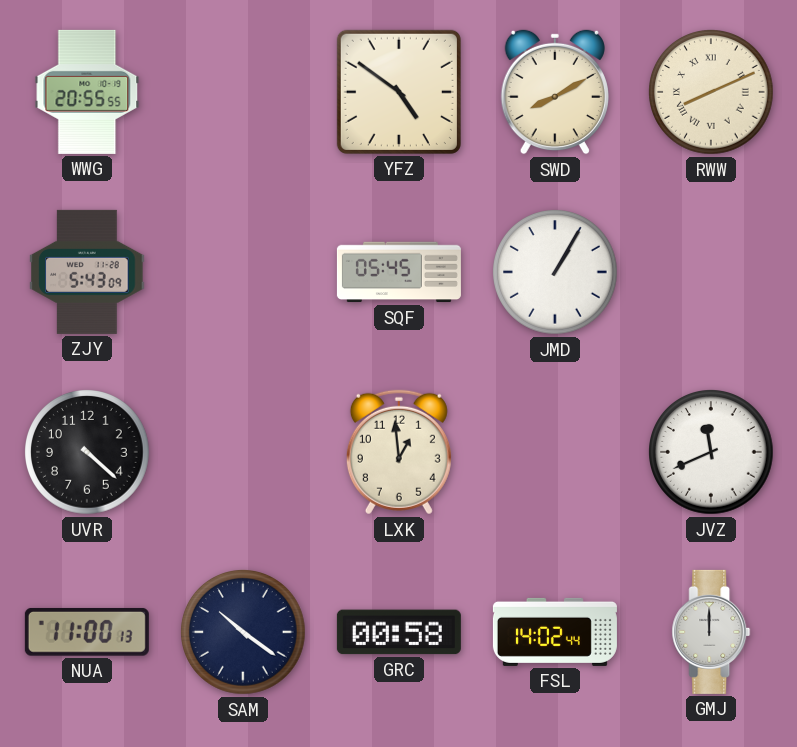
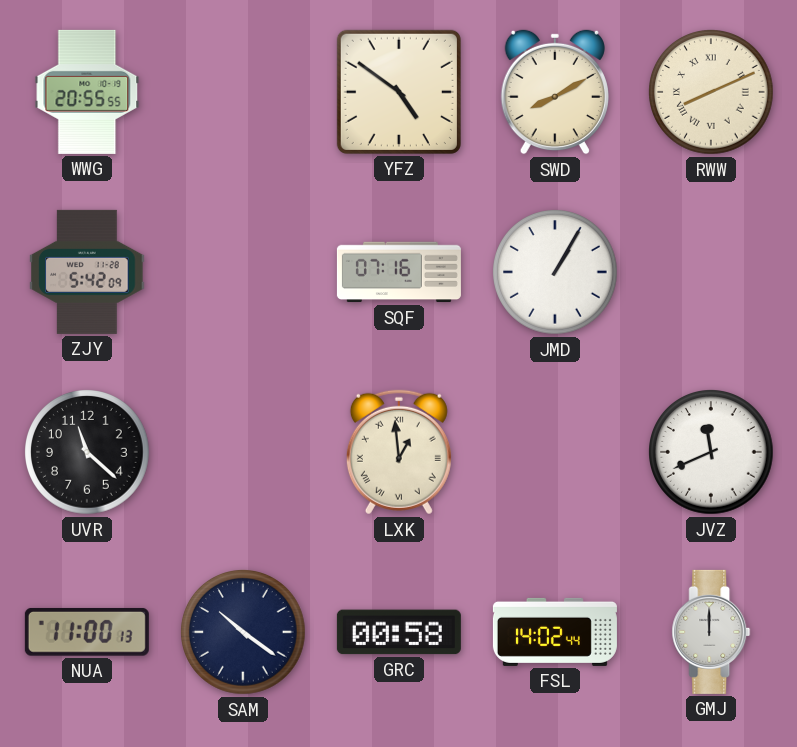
ZJY: 5:43 -> 5:42 (87, 272)
SQF: 05:45 -> 07:16 (399, 272)
UVR: 4:22 -> 11:22 (88, 453)
LXK numerals: Arabic -> Roman (399, 452)
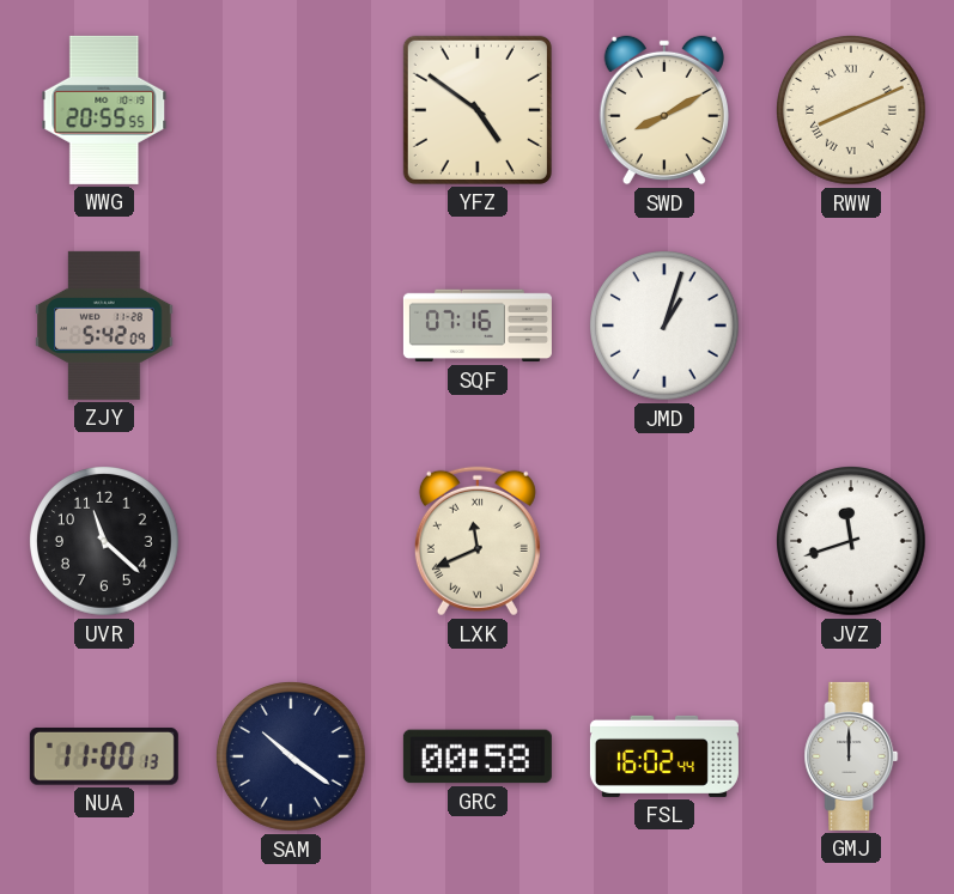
JMD: 1:05 -> 1:03 (666, 327)
LXK: 12:59 -> 11:41 (478, 541)
JVZ: 11:41 -> 11:42 (852, 542)
FSL: 14:02 -> 16:02 (664, 756)
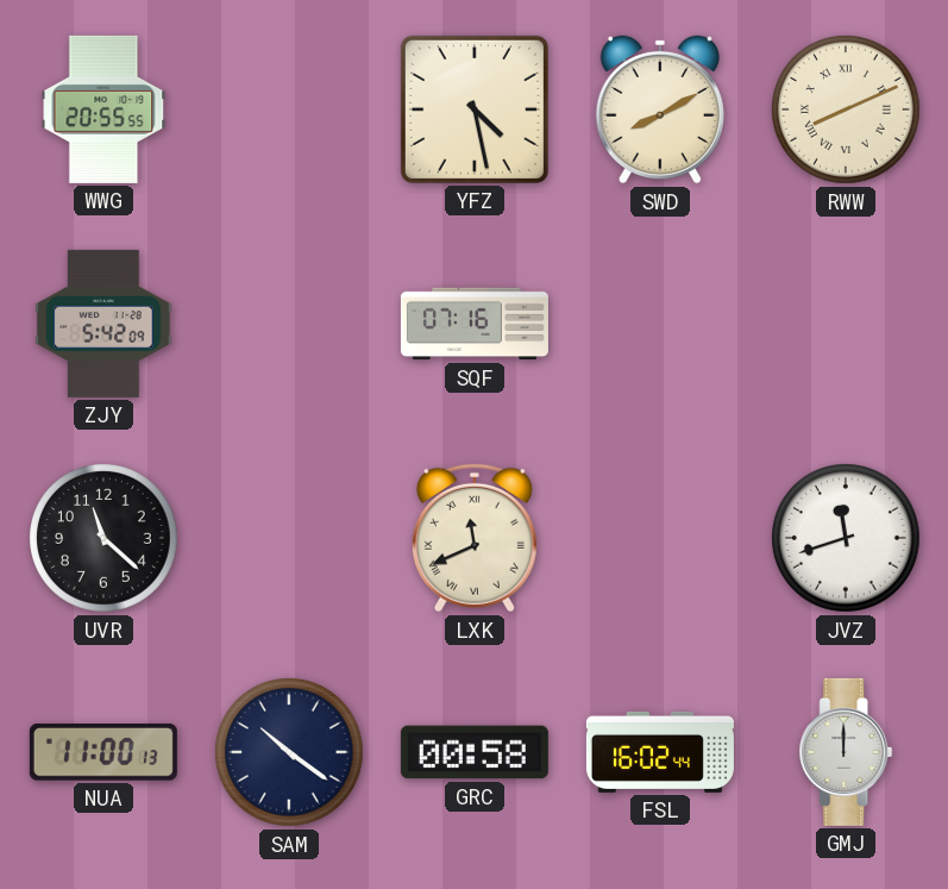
YFZ: 4:51 -> 4:28 (475, 109)
JMD: 1:03 -> none (666, 327)
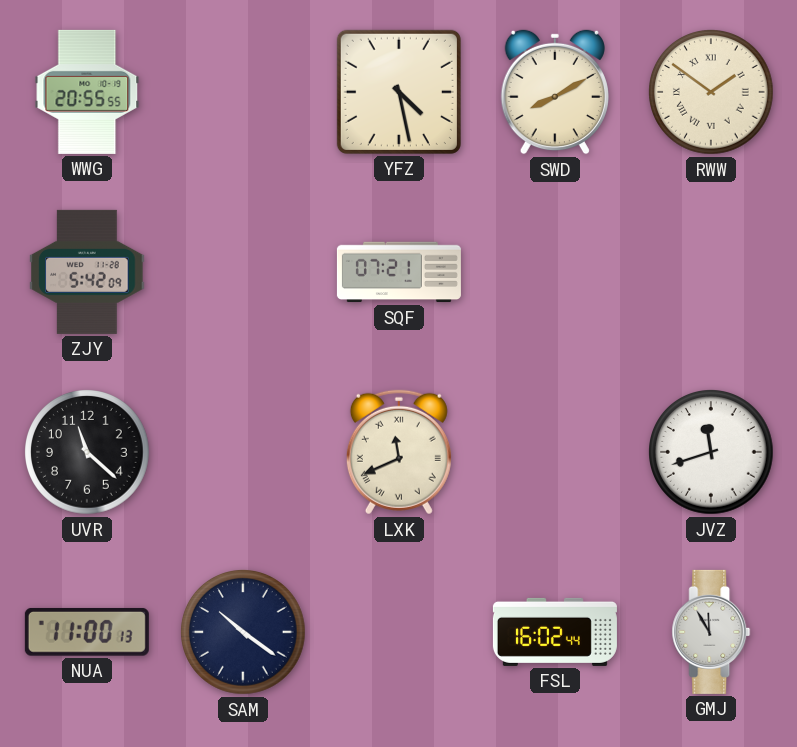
RWW: 8:11 -> 1:51 (712, 93)
SQF: 07:16 -> 07:21 (399, 272)
GRC: 00:58 -> none (475, 752)
GMJ: 12:00 -> 11:55 (711, 632)
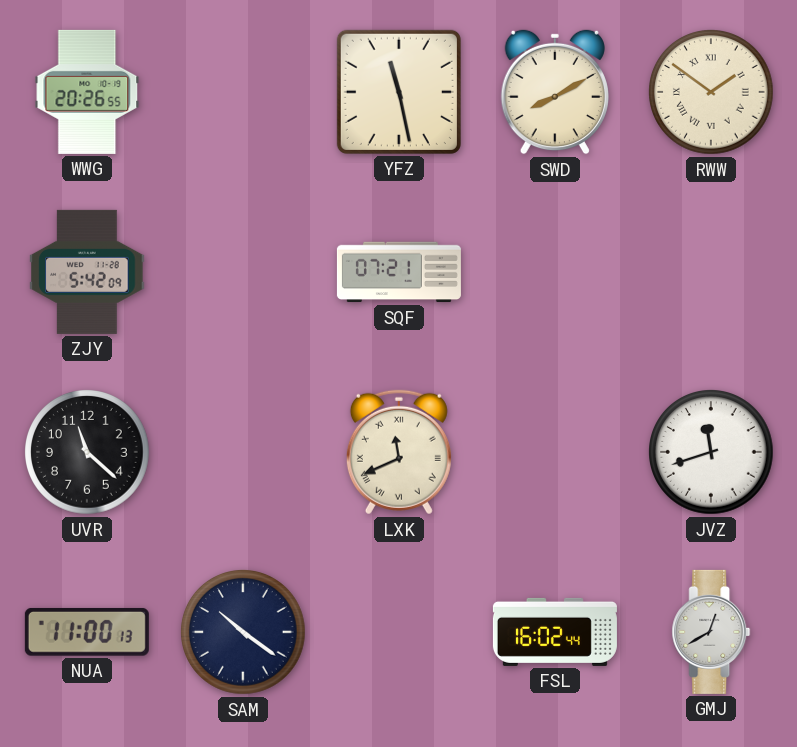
WWG: 20:55 -> 20:26 (87, 92)
YFZ: 4:28 -> 11:28 (399, 92)
GMJ: 11:55 -> 12:40 (711, 632)
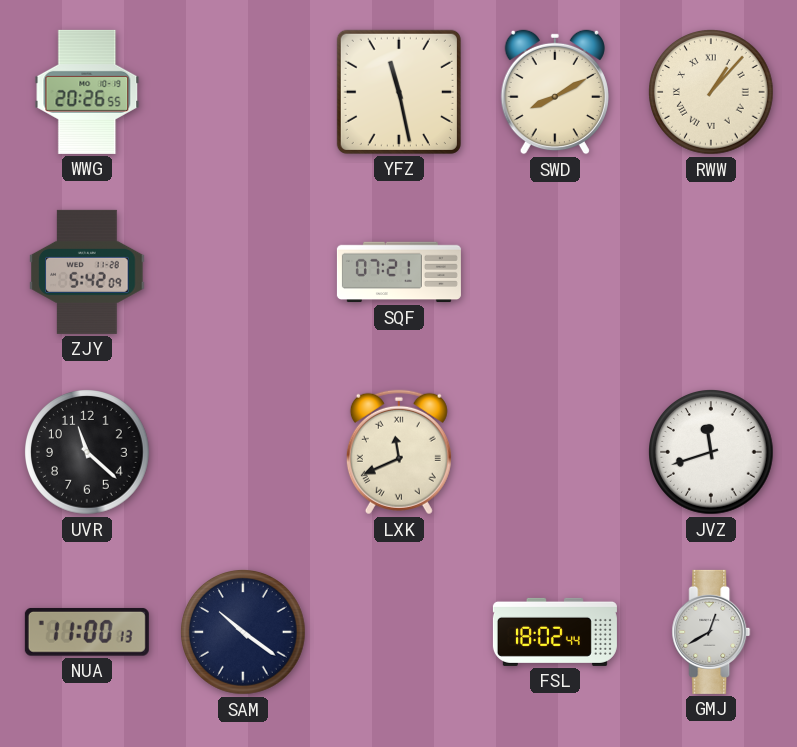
RWW: 1:51 -> 1:07 (712, 93)
FSL: 16:02 -> 18:02 (555, 632)
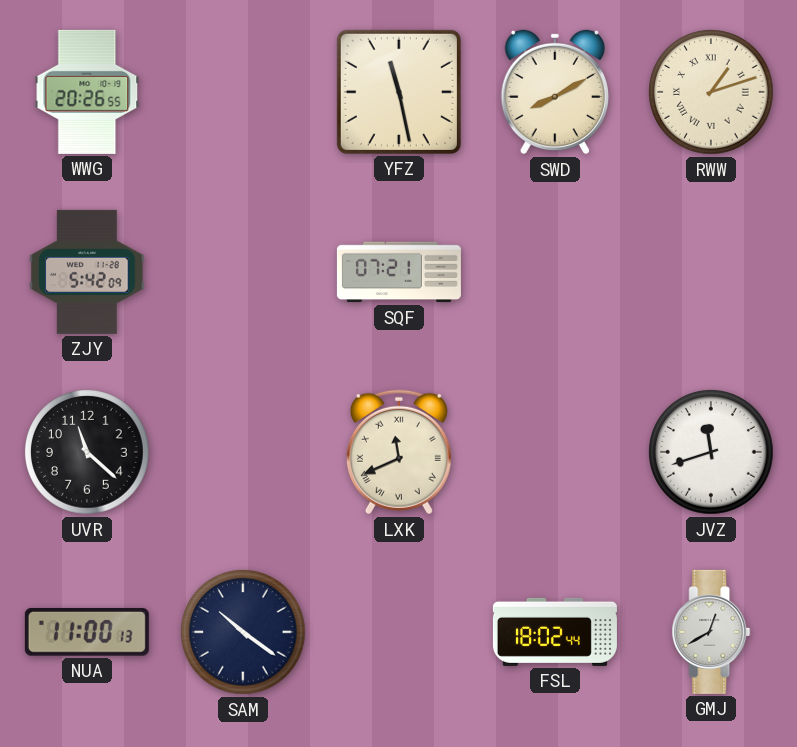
RWW: 1:07 -> 1:12 (712, 93)
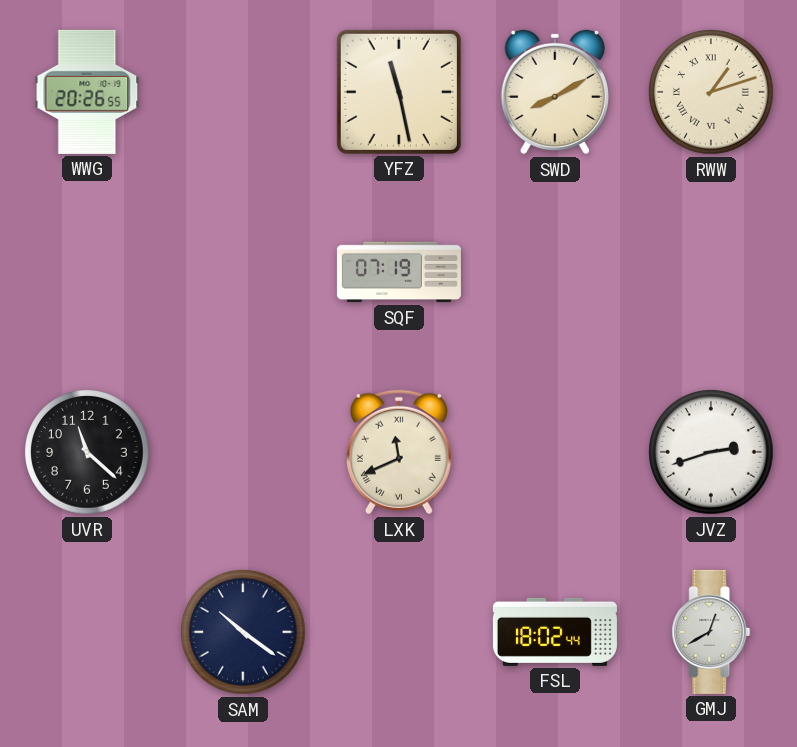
ZJY: 5:42 -> none (87, 272)
SQF: 07:21 -> 07:19 (399, 272)
JVZ: 11:42 -> 2:42 (712, 453)
NUA: 11:00 -> none (87, 632)
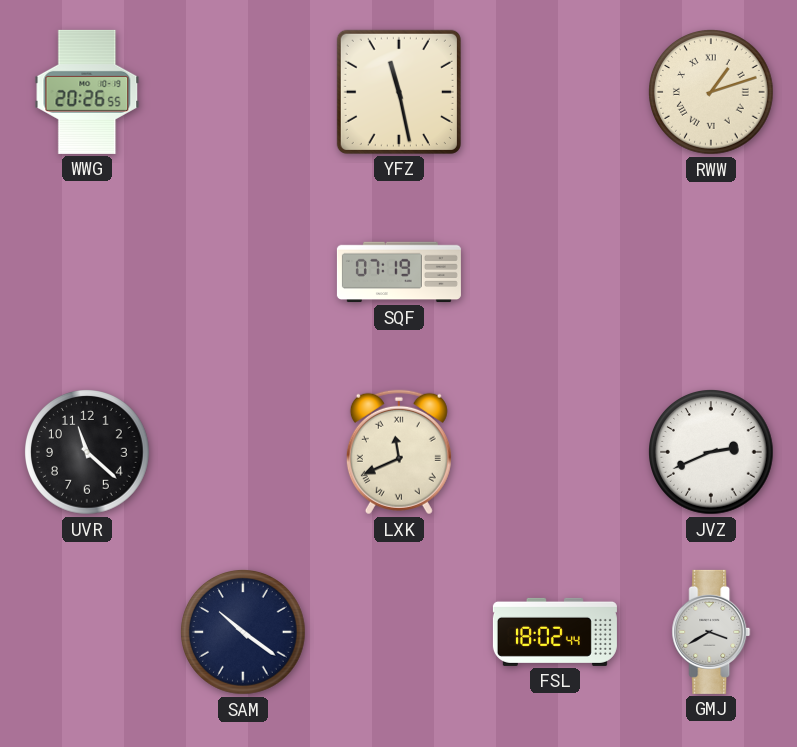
SWD: 8:10 -> none (555, 92)
JVZ: 2:42 -> 2:41 (712, 453)
GMJ: 12:40 -> 3:40 (711, 632)
